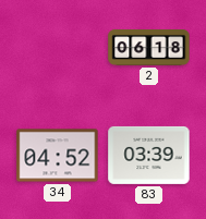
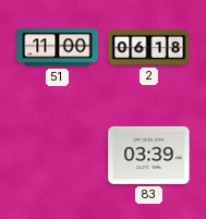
51: none -> 11:00 (58, 48)
34: 04:52 -> none (58, 156)
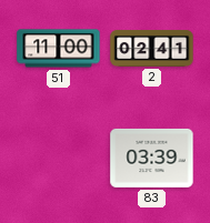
2: 06:18 -> 02:41 (152, 49)
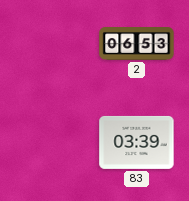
51: 11:00 -> none (59, 49)
2: 02:41 -> 06:53 (137, 44)
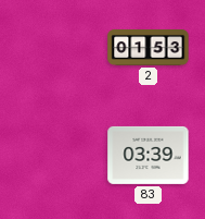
2: 06:53 -> 01:53 (149, 48)
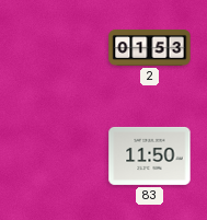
83: 03:39 -> 11:50 (150, 155)
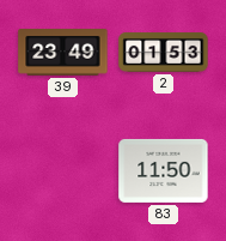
39: none -> 23:49 (63, 53)
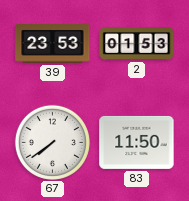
39: 23:49 -> 23:53 (53, 44)
67: none -> 7:39 (52, 142)
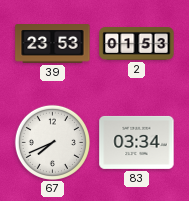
67: 7:39 -> 7:41 (52, 142)
83: 11:50 -> 03:34 (137, 142)
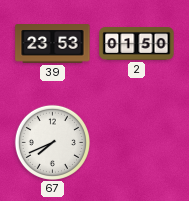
2: 01:53 -> 01:50 (137, 44)
83: 03:34 -> none (137, 142)
